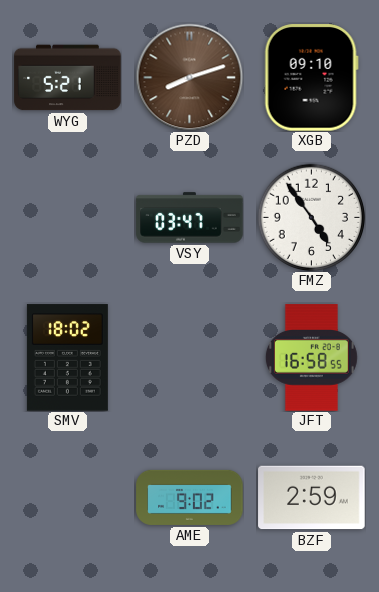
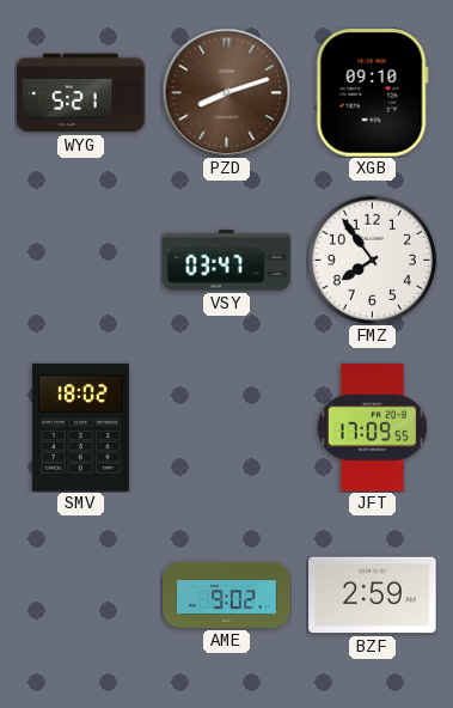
FMZ: 4:54 -> 7:54 (372, 260)
JFT: 16:58 -> 17:09 (372, 428)
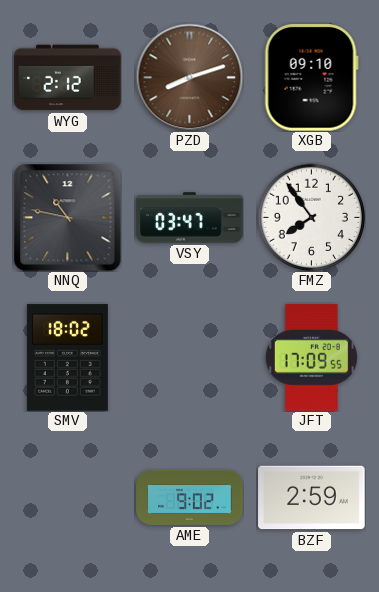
WYG: 5:21 -> 2:12 (68, 78)
NNQ: none -> 10:47 (67, 217)
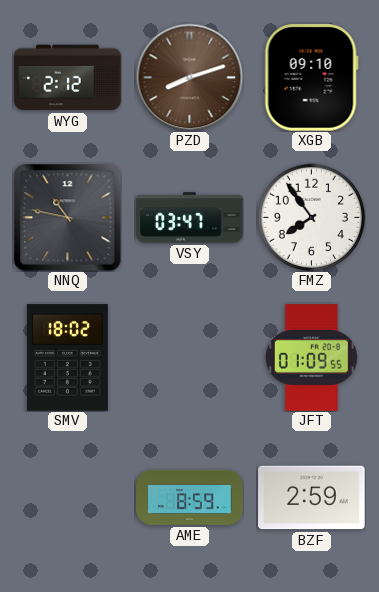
JFT: 17:09 -> 01:09 (311, 358)
AME: 9:02 -> 8:59 (190, 497)
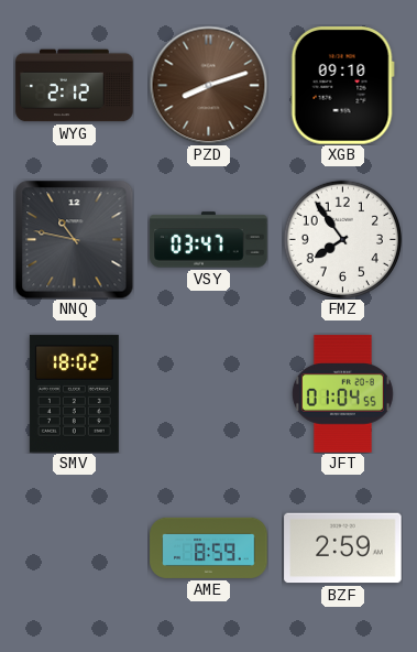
JFT: 01:09 -> 01:04 (342, 394)
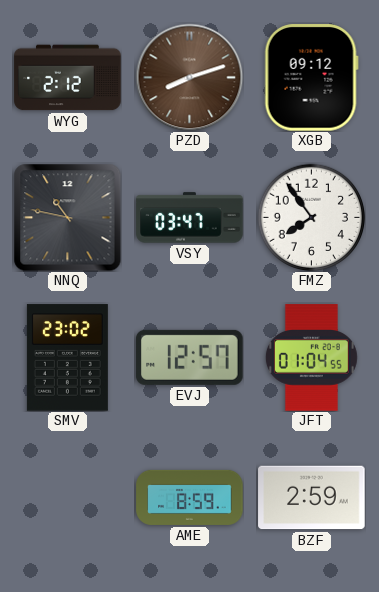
XGB: 09:10 -> 09:12 (311, 78)
SMV: 18:02 -> 23:02 (67, 358)
EVJ: none -> 12:57 (190, 357)
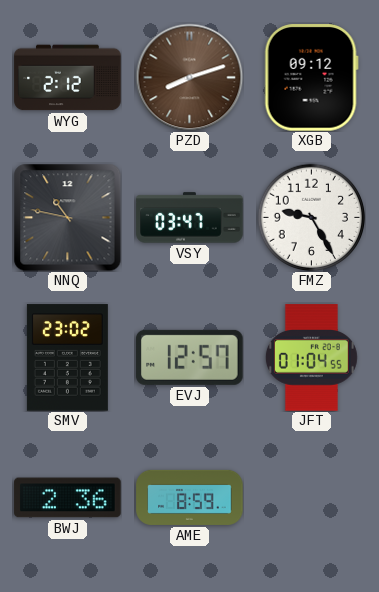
FMZ: 7:54 -> 9:25 (311, 217)
BWJ: none -> 2:36 (68, 498)
BZF: 2:59 -> none (312, 498)
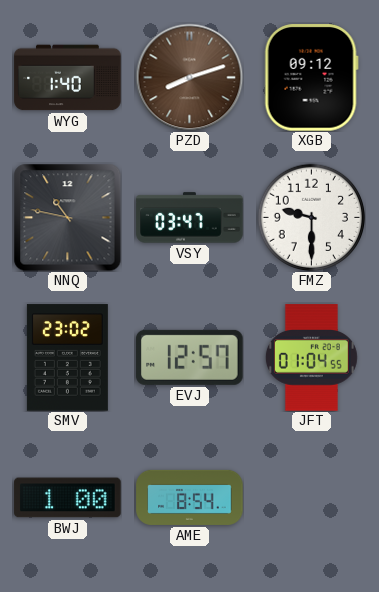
WYG: 2:12 -> 1:40 (68, 78)
FMZ: 9:25 -> 9:30 (311, 217)
BWJ: 2:36 -> 1:00 (68, 498)
AME: 8:59 -> 8:54 (190, 497)
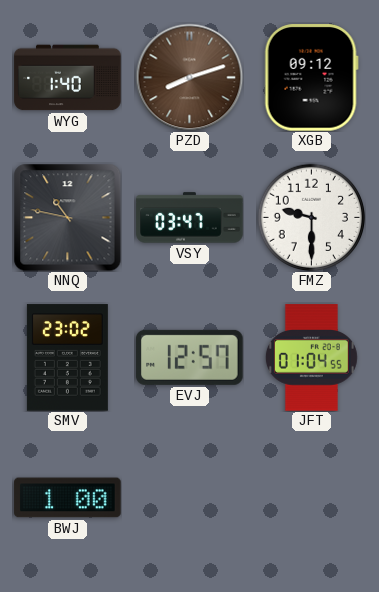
AME: 8:54 -> none (190, 497)
